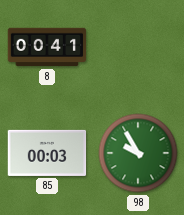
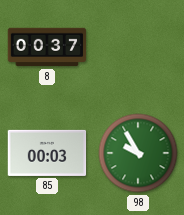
8: 00:41 -> 00:37 (47, 47)
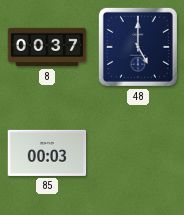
48: none -> 5:00 (138, 47)
98: 9:55 -> none (138, 153)
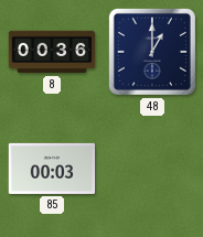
8: 00:37 -> 00:36 (52, 52)
48: 5:00 -> 1:00 (152, 52)
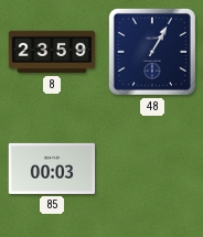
8: 00:36 -> 23:59 (52, 52)
48: 1:00 -> 1:05 (152, 52)
